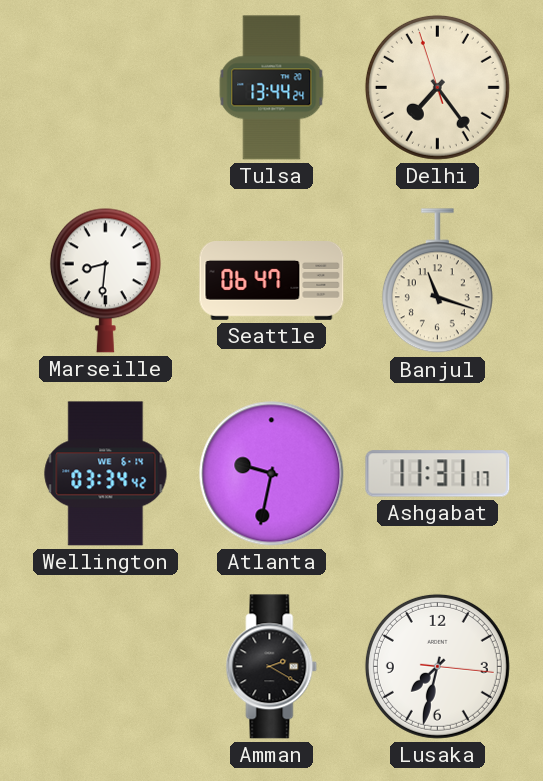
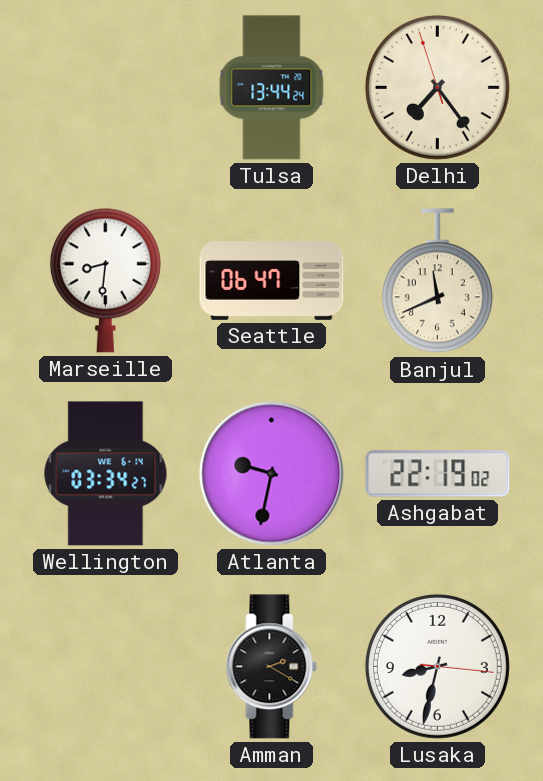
Banjul: 11:18 -> 11:41 (437, 281)
Wellington: 03:34:42 -> 03:34:27 (106, 474)
Ashgabat: 11:31 -> 22:19 (438, 474)
Lusaka: 7:32 -> 8:32 (437, 666)
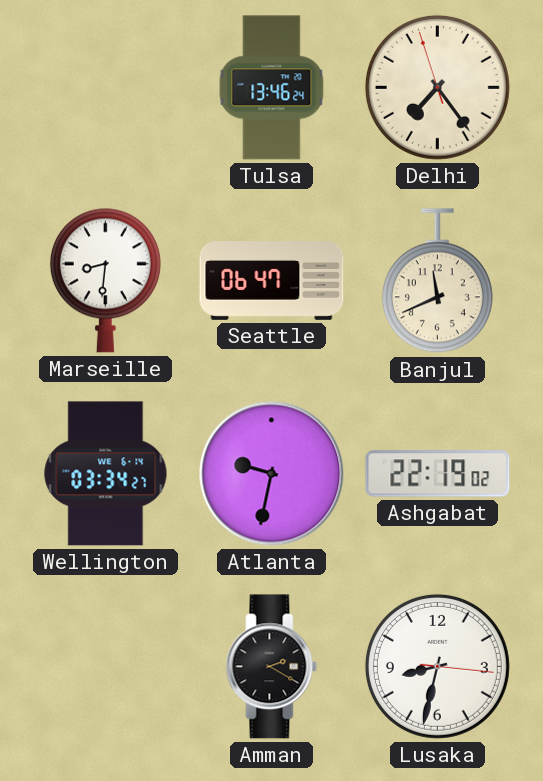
Tulsa: 13:44 -> 13:46 (272, 88)
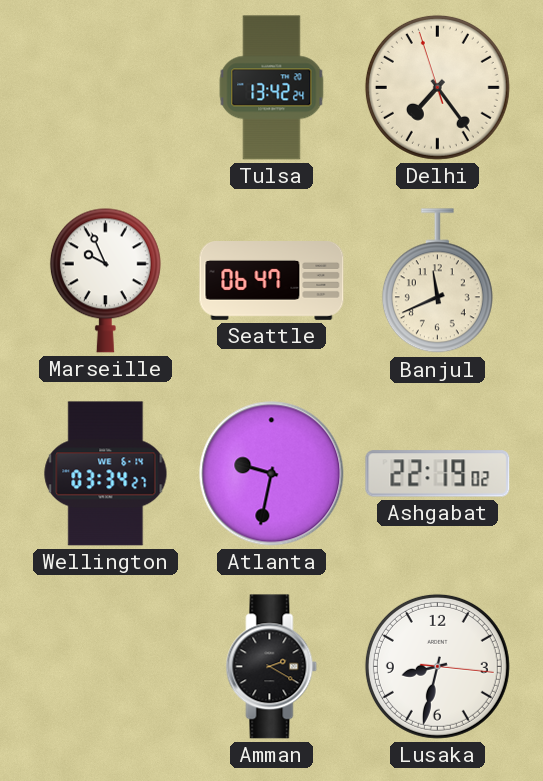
Tulsa: 13:46 -> 13:42 (272, 88)
Marseille: 8:31 -> 9:56 (105, 280)
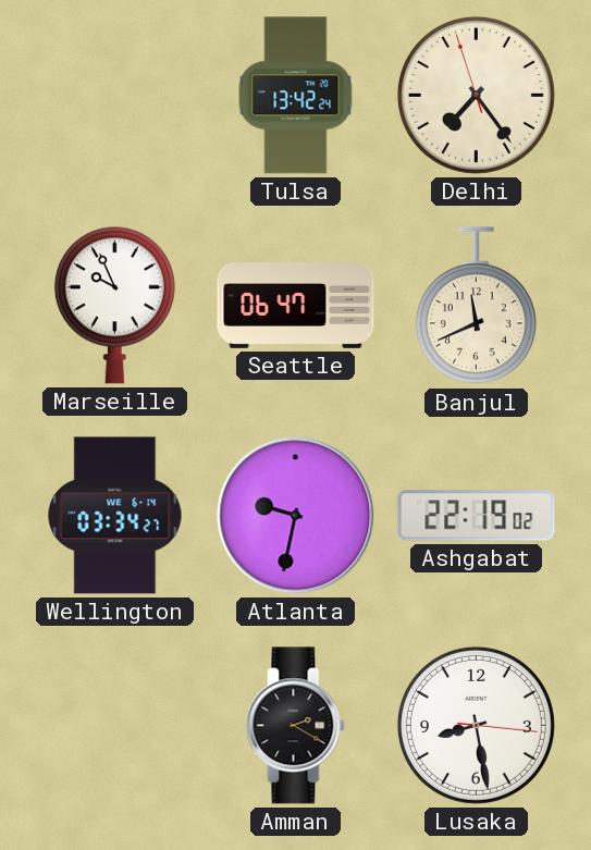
Lusaka: 8:32 -> 8:28 (476, 725)
